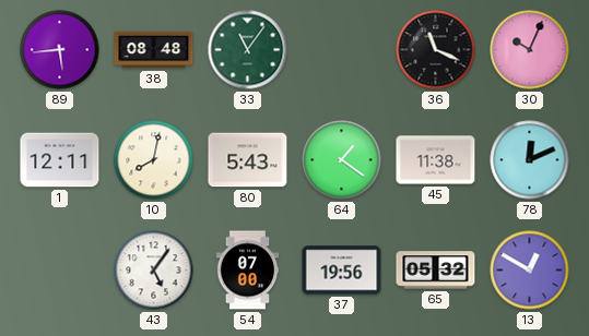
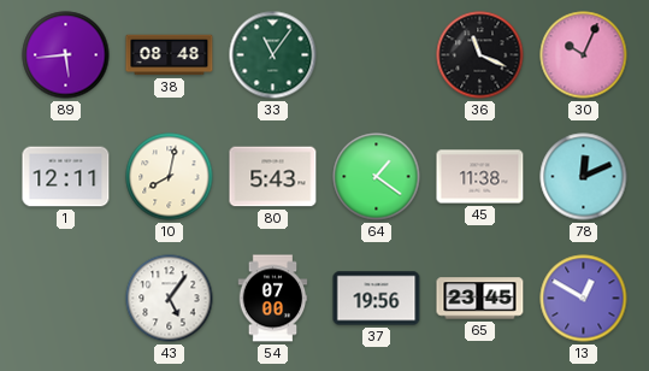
65: 05:32 -> 23:45 (480, 299)
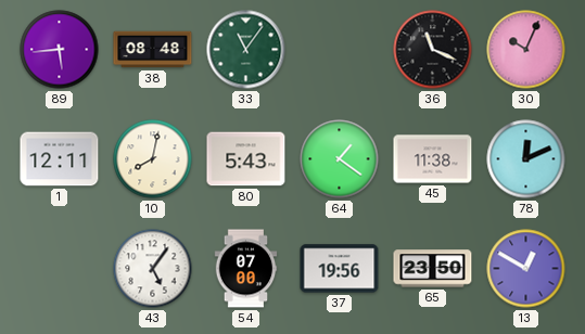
65: 23:45 -> 23:50 (433, 269)
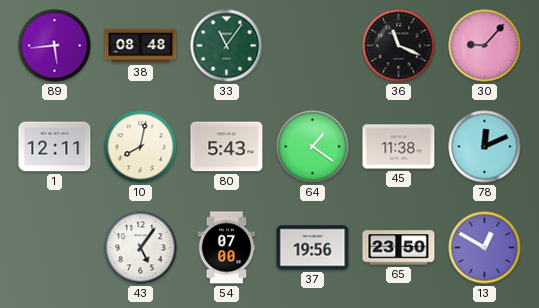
30: 10:04 -> 9:07 (485, 46)
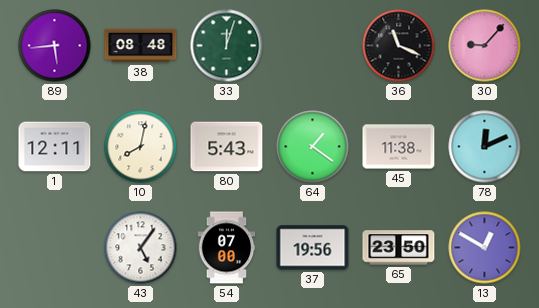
33: 11:06 -> 12:03 (227, 46)
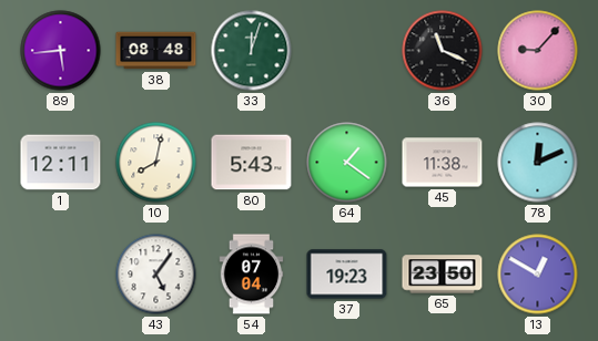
54: 07:00 -> 07:04 (252, 275)
37: 19:56 -> 19:23 (347, 275)
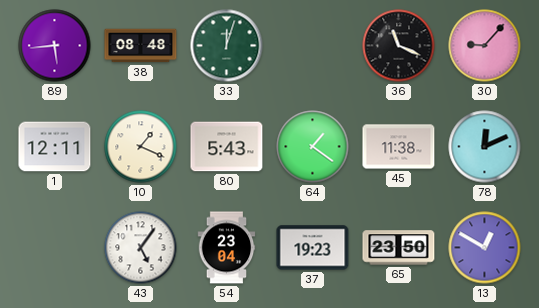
10: 8:02 -> 1:19 (141, 147)
54: 07:04 -> 23:04 (227, 248)
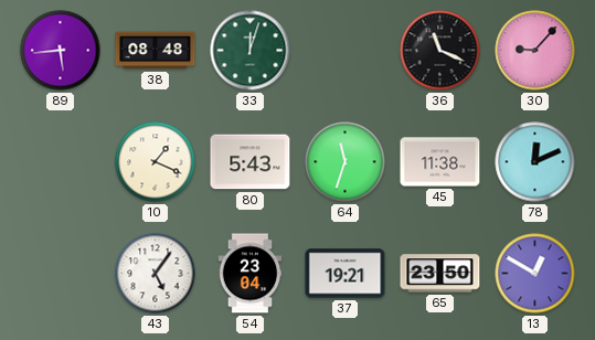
1: 12:11 -> none (55, 147)
64: 1:21 -> 11:33 (346, 162)
37: 19:23 -> 19:21 (346, 274)
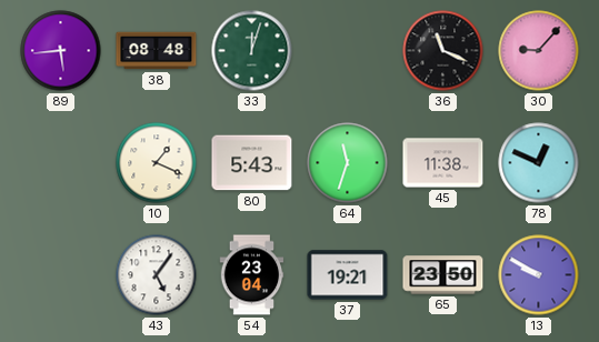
78: 12:11 -> 12:49 (539, 163)
13: 12:50 -> 9:50 (539, 275)
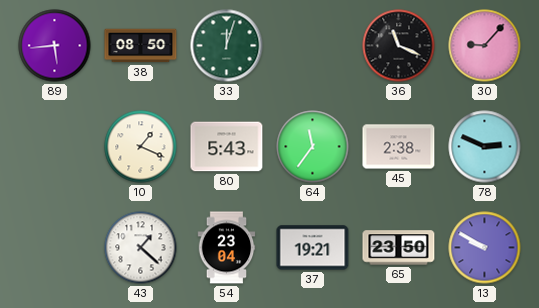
38: 08:48 -> 08:50 (141, 46)
64: 11:33 -> 11:36 (313, 147)
45: 11:38 -> 2:38 (399, 147)
78: 12:49 -> 2:49 (485, 147)
43: 5:06 -> 1:22 (141, 248)
